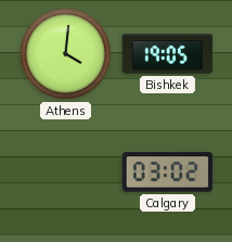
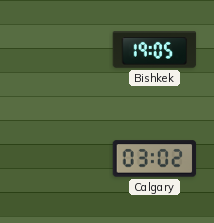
Athens: 4:01 -> none (66, 54)
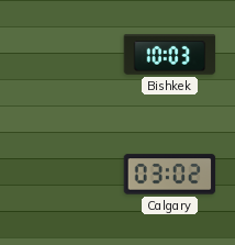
Bishkek: 19:05 -> 10:03 (170, 55)
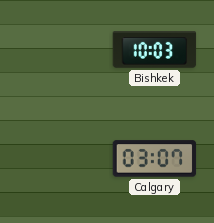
Calgary: 03:02 -> 03:07 (155, 159)
